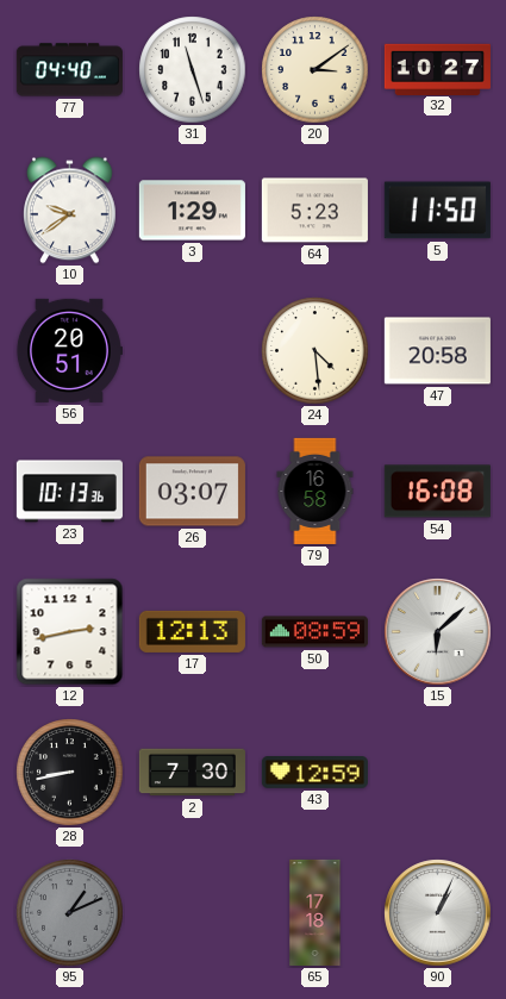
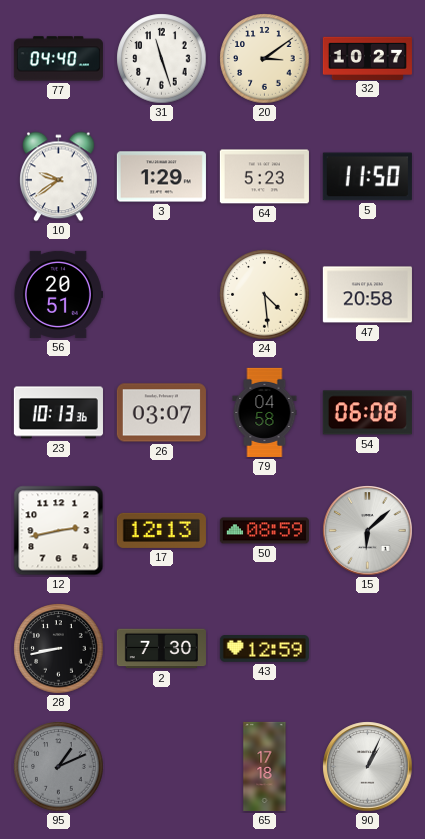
79: 16:58 -> 04:58 (265, 412)
54: 16:08 -> 06:08 (367, 413)
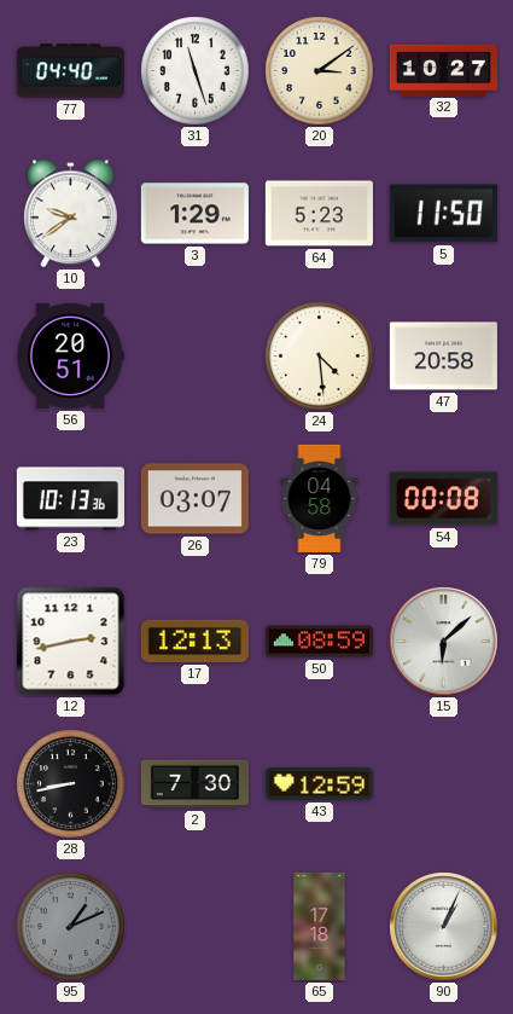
54: 06:08 -> 00:08 (443, 499)
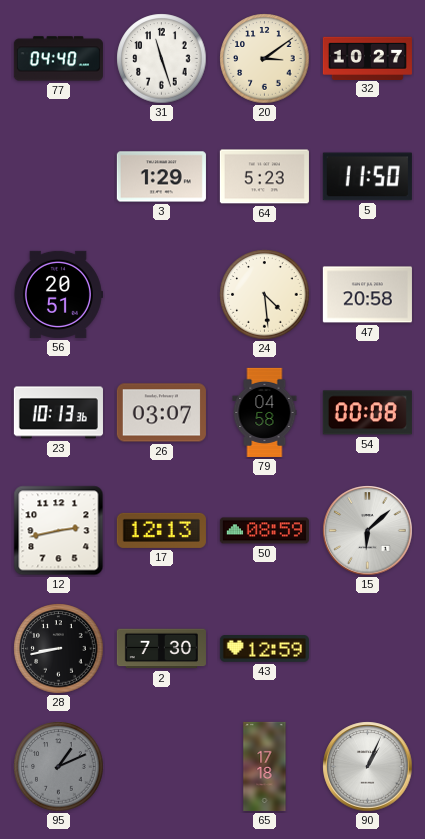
10: 9:39 -> none (71, 214)
